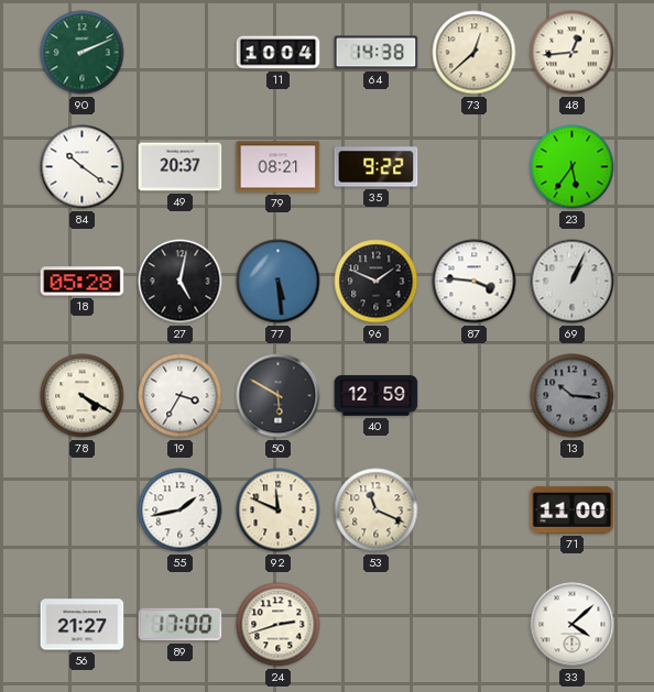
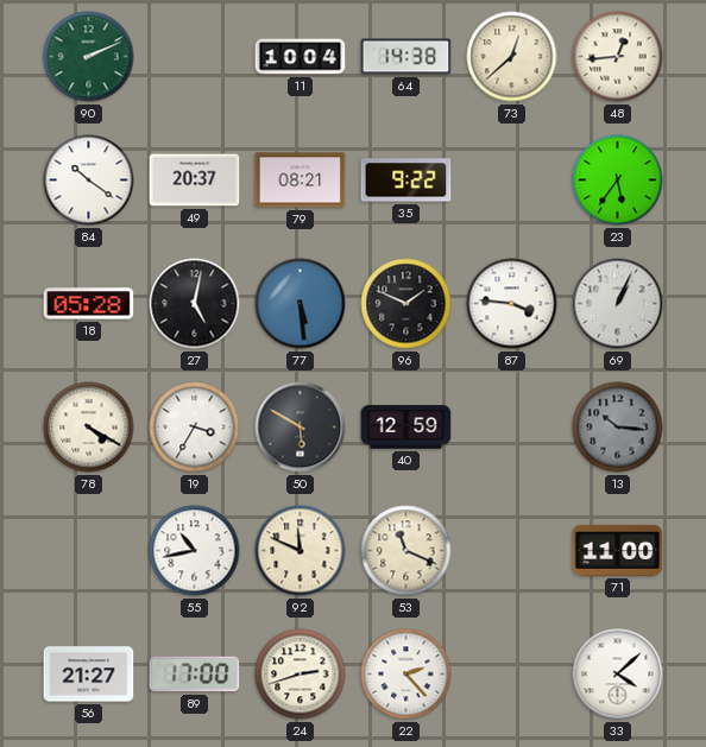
55: 1:43 -> 10:43 (195, 551)
22: none -> 2:23 (406, 675)
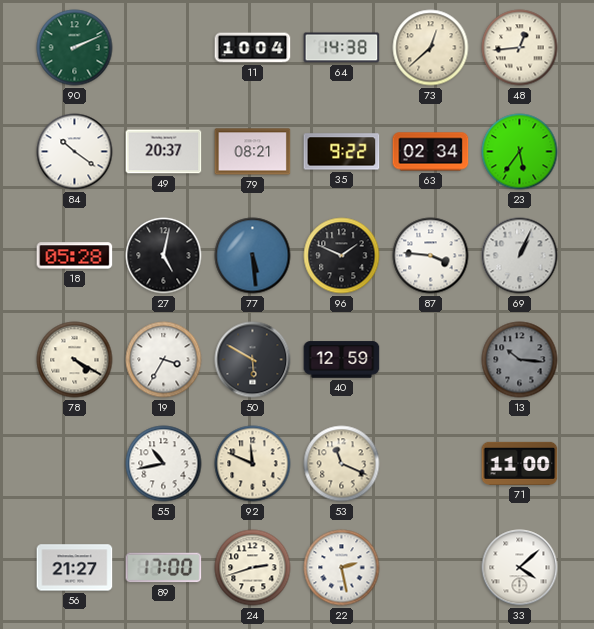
63: none -> 02:34 (431, 152)
22: 2:23 -> 2:28 (342, 568)
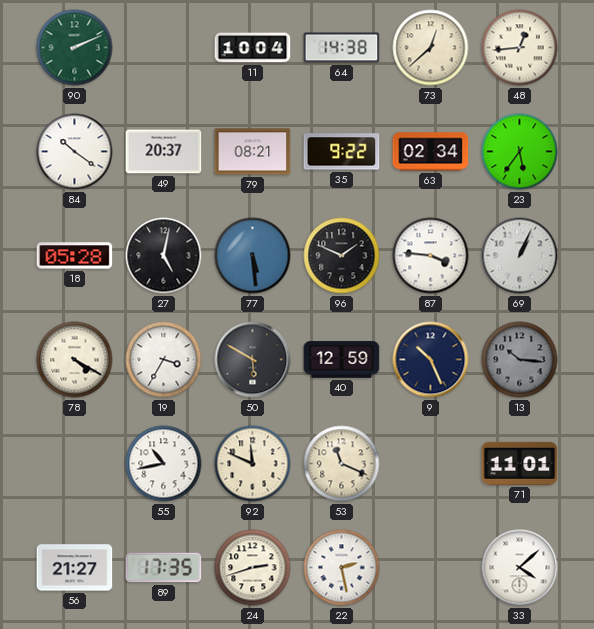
9: none -> 10:26 (431, 360)
71: 11:00 -> 11:01 (520, 463)
89: 17:00 -> 17:35 (164, 568)
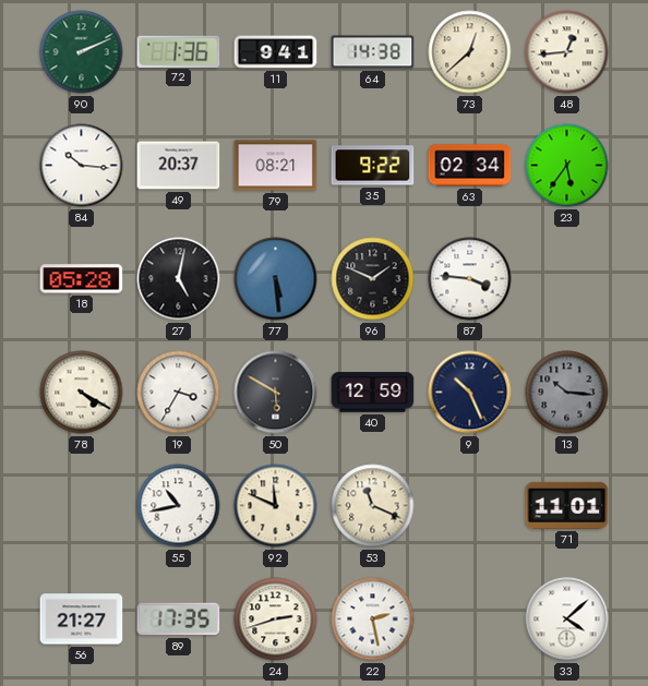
72: none -> 1:36 (179, 51)
11: 10:04 -> 9:41 (276, 52)
84: 10:21 -> 10:16 (82, 166)
69: 1:04 -> none (520, 256)
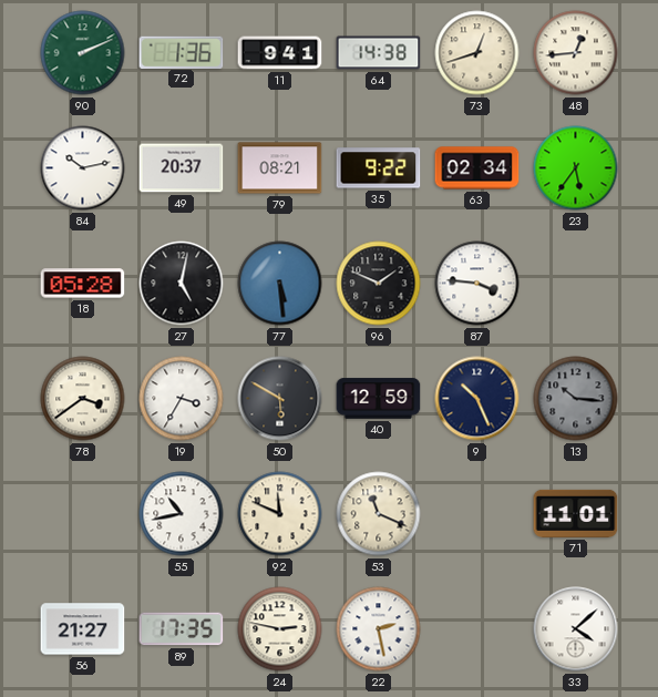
73: 12:38 -> 12:42 (477, 53)
84: 10:16 -> 10:13 (83, 168)
78: 4:20 -> 3:39 (83, 399)
24: 2:42 -> 2:47 (280, 629)
